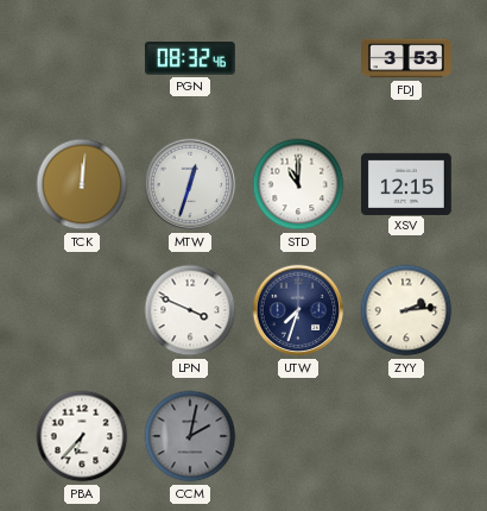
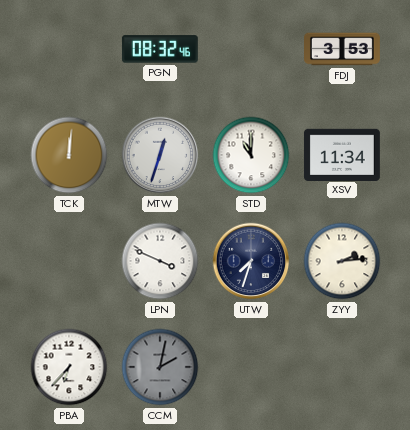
XSV: 12:15 -> 11:34 (342, 154)
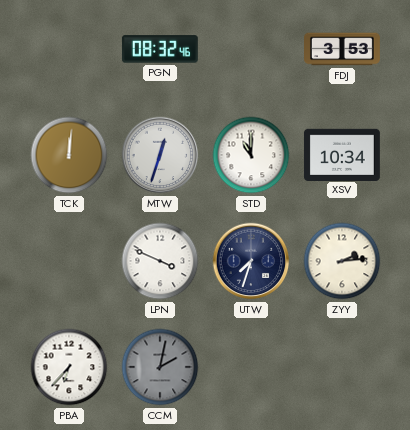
XSV: 11:34 -> 10:34 (342, 154)
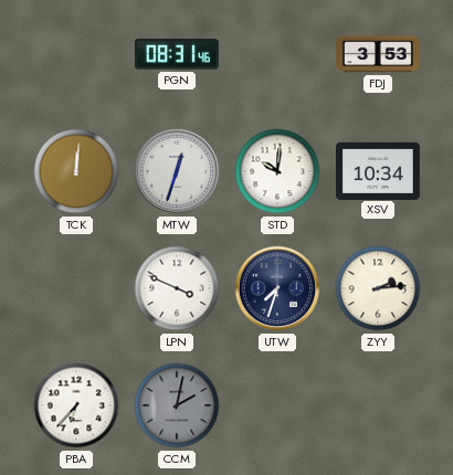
PGN: 08:32 -> 08:31 (177, 54)
STD: 11:00 -> 10:01 (277, 171)
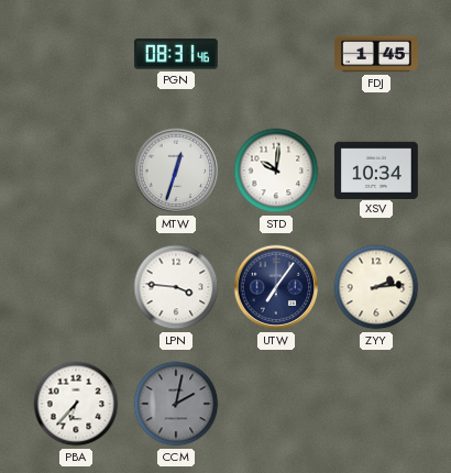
FDJ: 3:53 -> 1:45 (377, 54)
TCK: 12:01 -> none (76, 171)
LPN: 3:49 -> 3:46 (176, 287)
UTW: 7:33 -> 7:06 (276, 287)
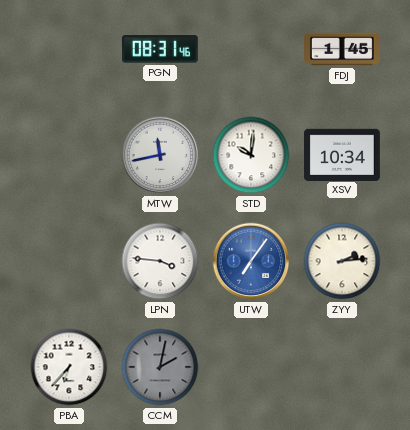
MTW: 12:33 -> 11:43 (160, 155)
UTW dial: navy -> blue (251, 261)
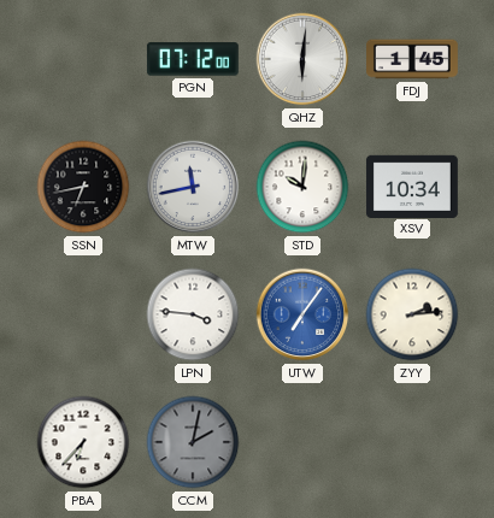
PGN: 08:31 -> 07:12 (193, 59)
QHZ: none -> 6:01 (302, 59)
SSN: none -> 6:43 (83, 187)
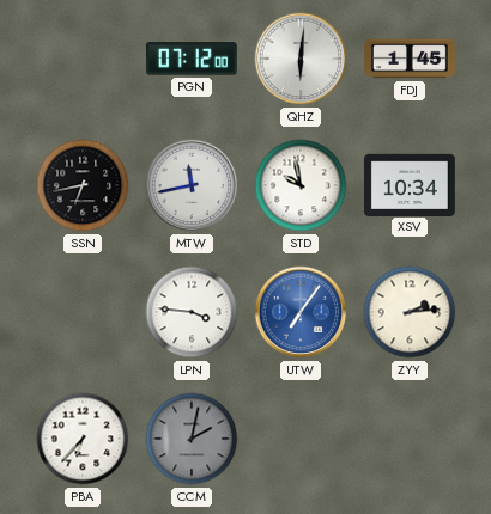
STD: 10:01 -> 9:58 (301, 185)
